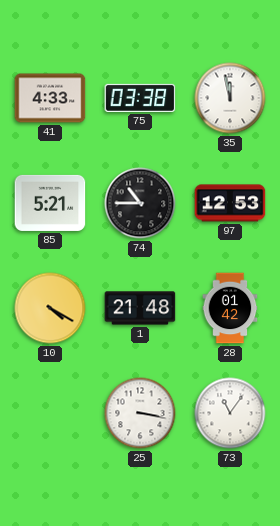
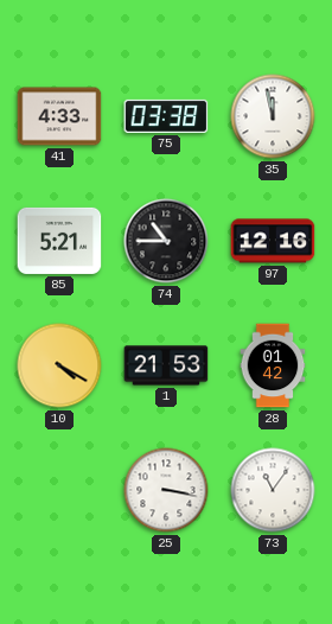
97: 12:53 -> 12:16 (273, 241)
1: 21:48 -> 21:53 (166, 365)
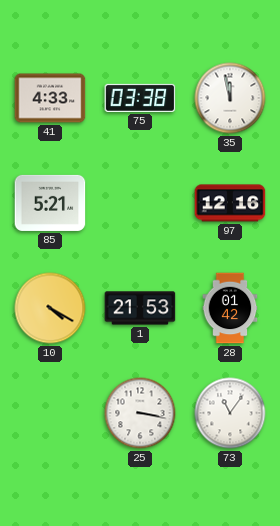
74: 10:45 -> none (166, 241)
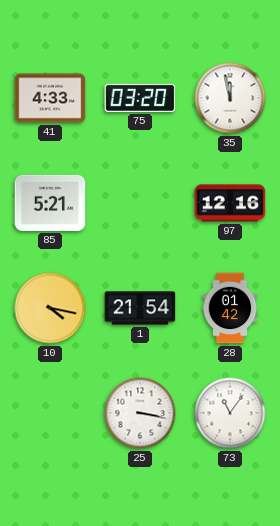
75: 03:38 -> 03:20 (140, 98)
10: 4:20 -> 4:17 (50, 308)
1: 21:53 -> 21:54 (140, 308)
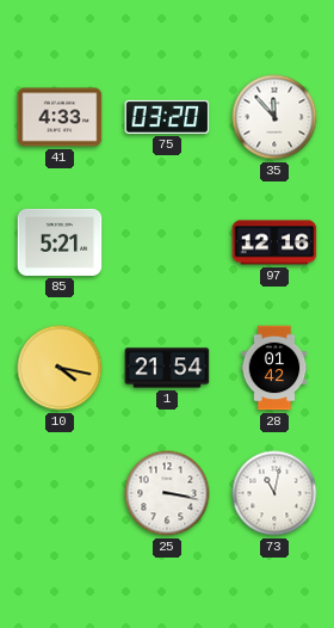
35: 11:58 -> 11:53 (274, 117)
73: 11:06 -> 11:02 (274, 493)
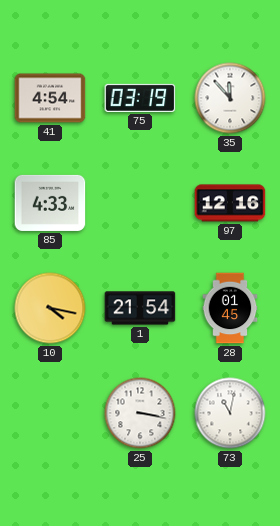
41: 4:33 -> 4:54 (50, 98)
75: 03:20 -> 03:19 (140, 98)
85: 5:21 -> 4:33 (50, 203)
28: 01:42 -> 01:45 (230, 308)
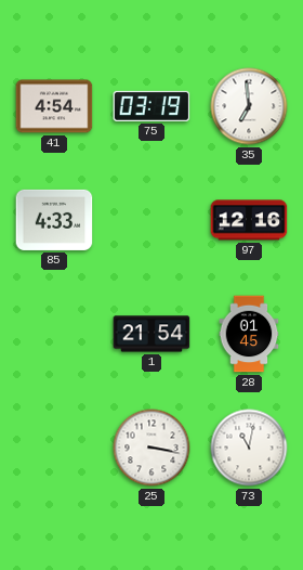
35: 11:53 -> 6:59 (249, 106)
10: 4:17 -> none (50, 308)
